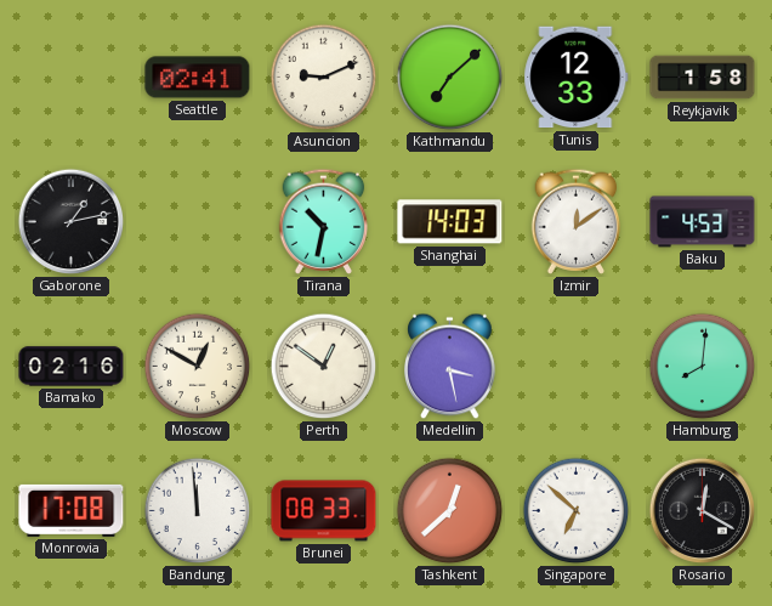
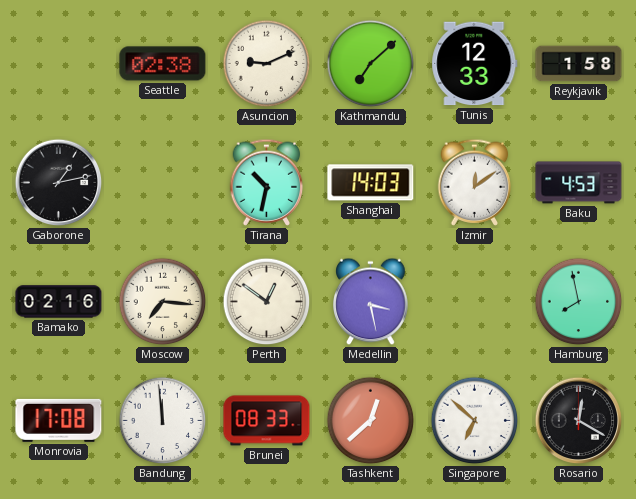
Seattle: 02:41 -> 02:38 (163, 64)
Moscow: 12:50 -> 7:16 (163, 302)
Hamburg: 8:01 -> 7:58 (579, 302)
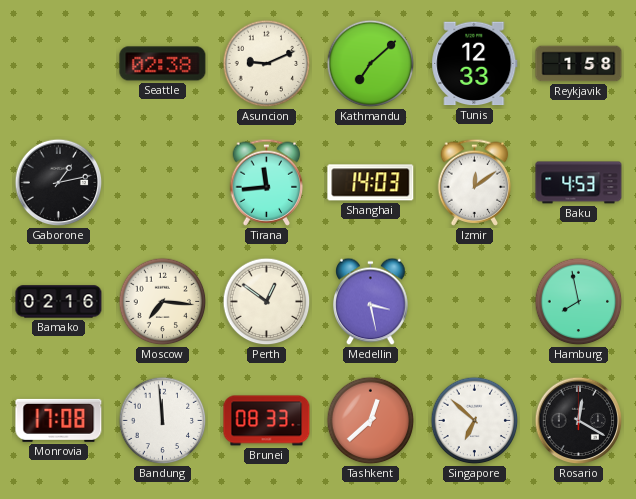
Tirana: 10:32 -> 11:44 (267, 182)
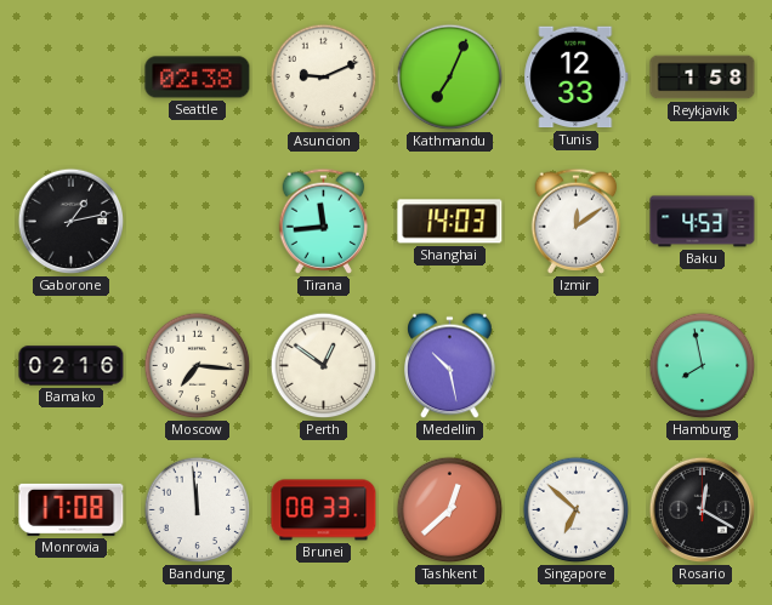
Kathmandu: 7:08 -> 7:04 (450, 78)
Medellin: 3:28 -> 10:28 (450, 366)
